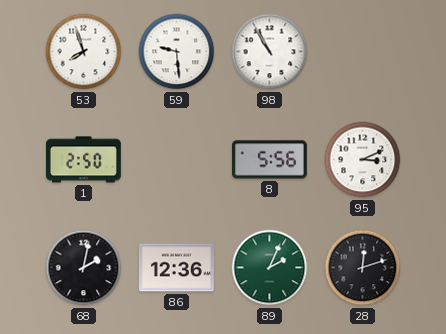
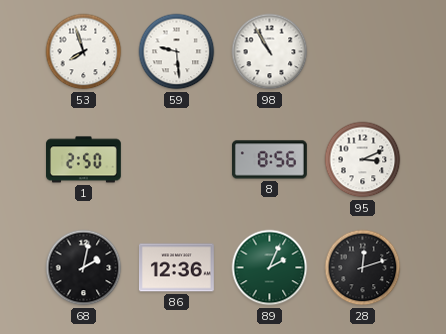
8: 5:56 -> 8:56 (270, 160)
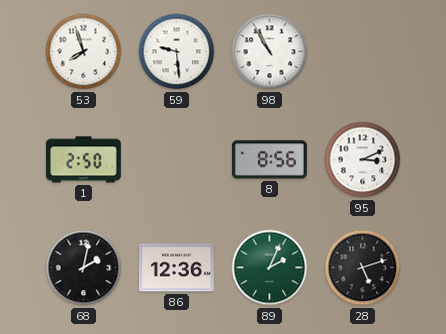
28: 12:12 -> 5:12 (363, 268)
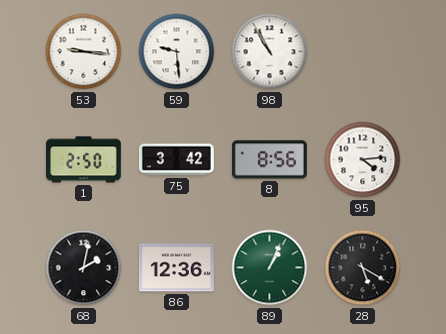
53: 7:57 -> 9:16 (84, 52)
75: none -> 3:42 (176, 160)
95: 3:11 -> 4:14 (363, 160)
89: 2:04 -> 1:04 (270, 268)
28: 5:12 -> 5:20 (363, 268)
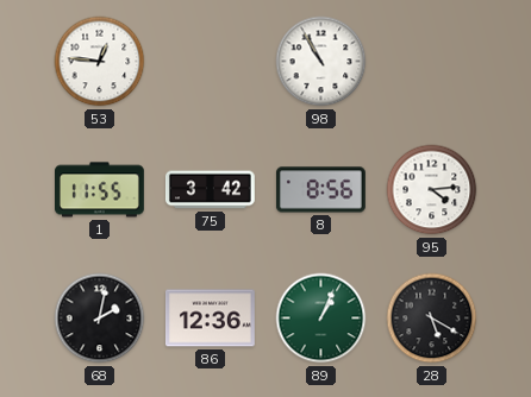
53: 9:16 -> 12:46 (100, 62)
59: 9:29 -> none (177, 52)
1: 2:50 -> 11:55 (100, 190)
